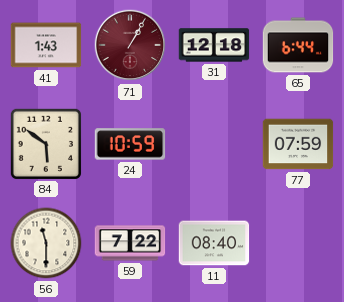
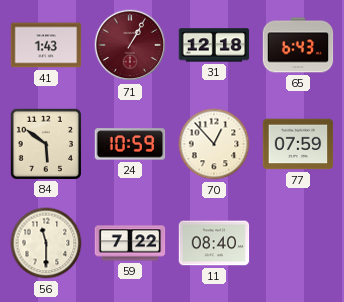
65: 6:44 -> 6:43 (298, 45)
70: none -> 12:53 (214, 144)
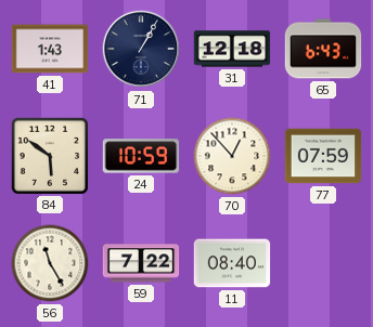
71 dial: burgundy -> navy (141, 49)
56: 11:30 -> 11:25 (50, 263)
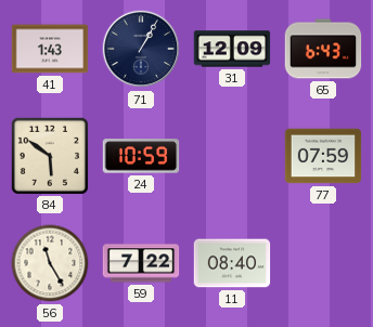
31: 12:18 -> 12:09 (232, 49)
70: 12:53 -> none (232, 156)
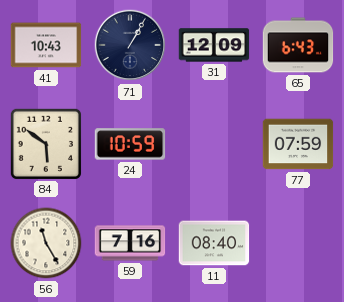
41: 1:43 -> 10:43 (46, 45)
59: 7:22 -> 7:16 (130, 243)
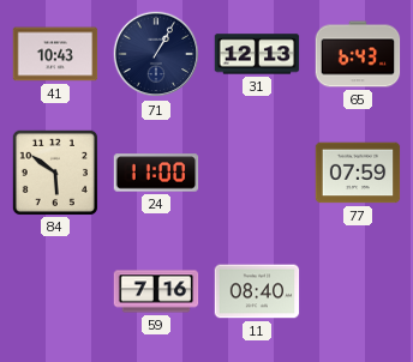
31: 12:09 -> 12:13 (257, 54)
24: 10:59 -> 11:00 (156, 173)
56: 11:25 -> none (46, 243)
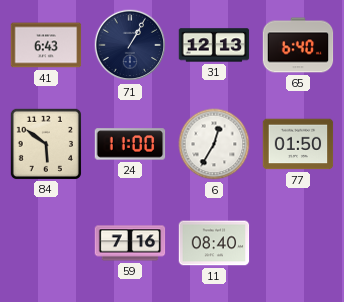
41: 10:43 -> 6:43 (46, 45)
65: 6:43 -> 6:40 (298, 45)
6: none -> 12:35 (214, 144)
77: 07:59 -> 01:50 (298, 144)
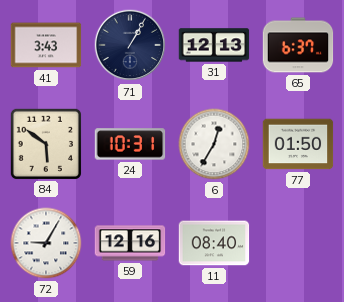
41: 6:43 -> 3:43 (46, 45)
65: 6:40 -> 6:37 (298, 45)
24: 11:00 -> 10:31 (130, 144)
72: none -> 9:05 (46, 243)
59: 7:16 -> 12:16 (130, 243)
